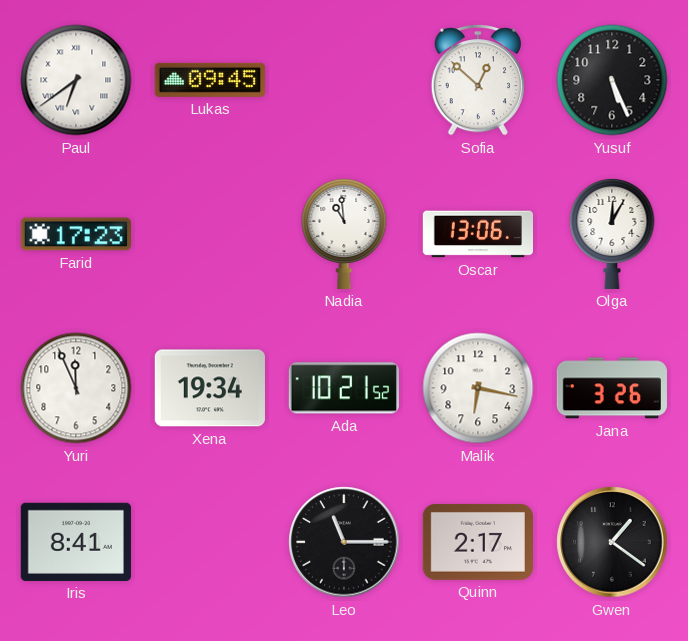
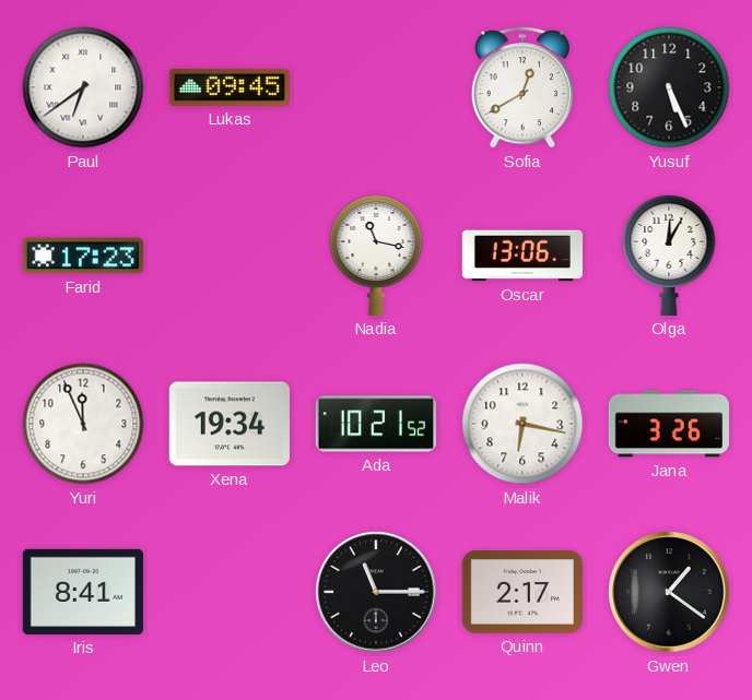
Sofia: 12:52 -> 12:40 (522, 88)
Nadia: 10:59 -> 11:17 (376, 254)
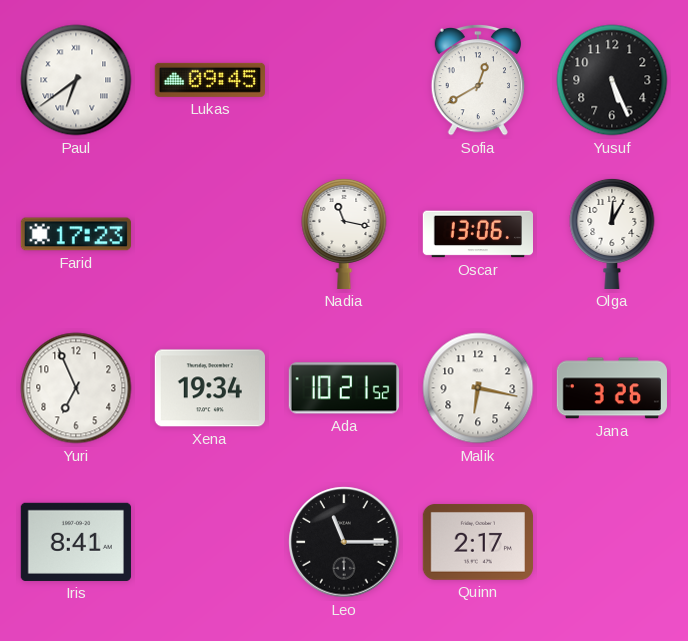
Yuri: 11:56 -> 6:56 (76, 388)
Gwen: 1:21 -> none (669, 592)
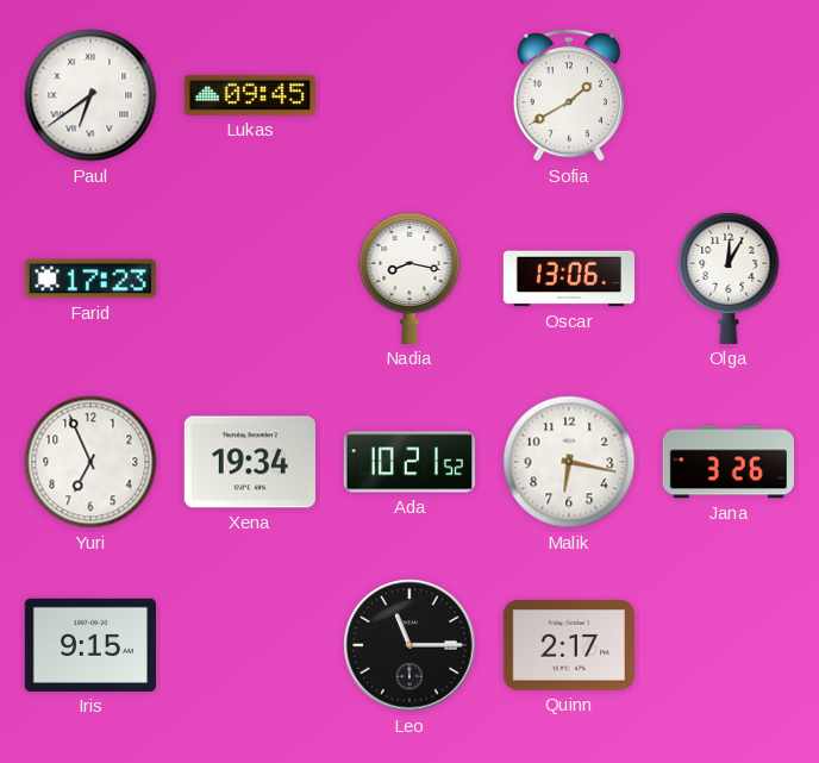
Sofia: 12:40 -> 1:40 (569, 96)
Yusuf: 5:26 -> none (612, 80)
Nadia: 11:17 -> 8:17 (409, 277)
Iris: 8:41 -> 9:15 (90, 645)
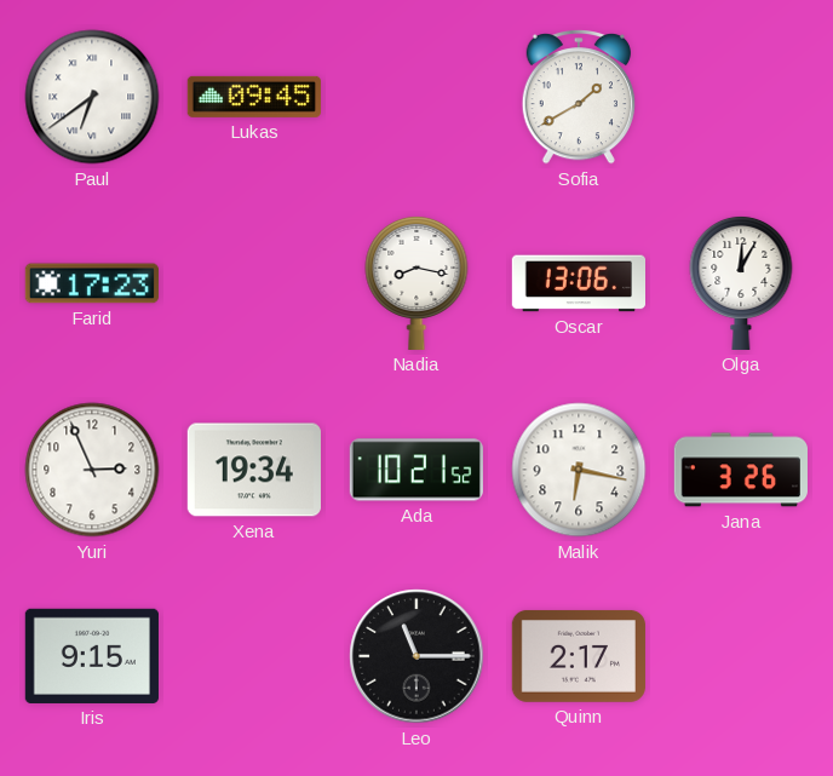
Yuri: 6:56 -> 2:56 (92, 470)
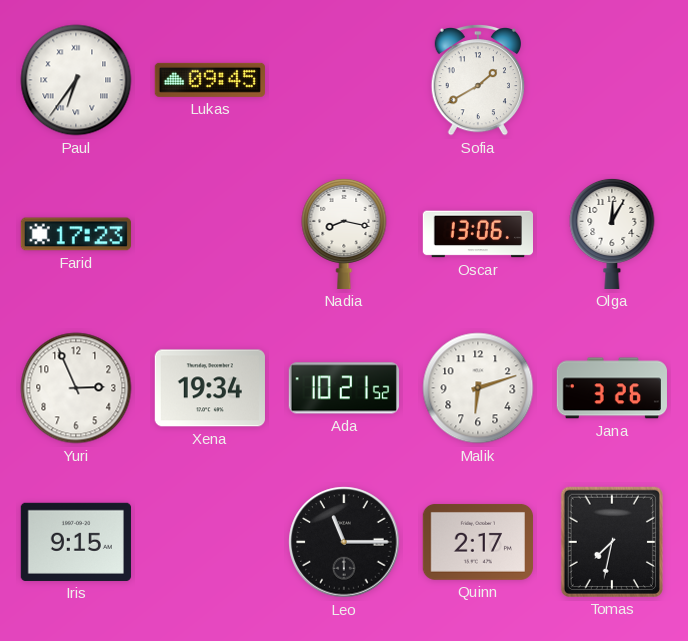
Paul: 6:39 -> 6:36 (76, 80)
Malik: 6:17 -> 6:12 (478, 388)
Tomas: none -> 7:32 (612, 542)
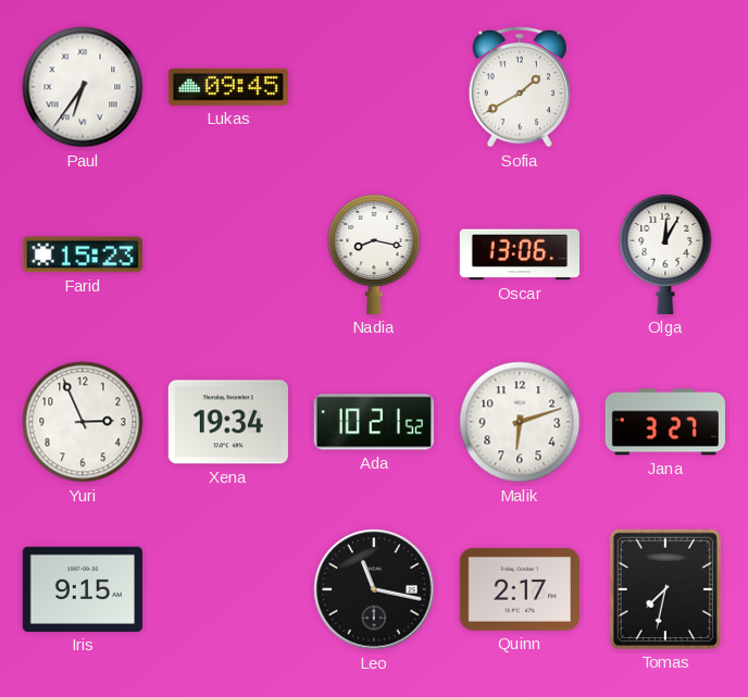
Farid: 17:23 -> 15:23 (83, 254)
Jana: 3:26 -> 3:27 (665, 422)
Leo: 11:15 -> 11:17 (374, 589)
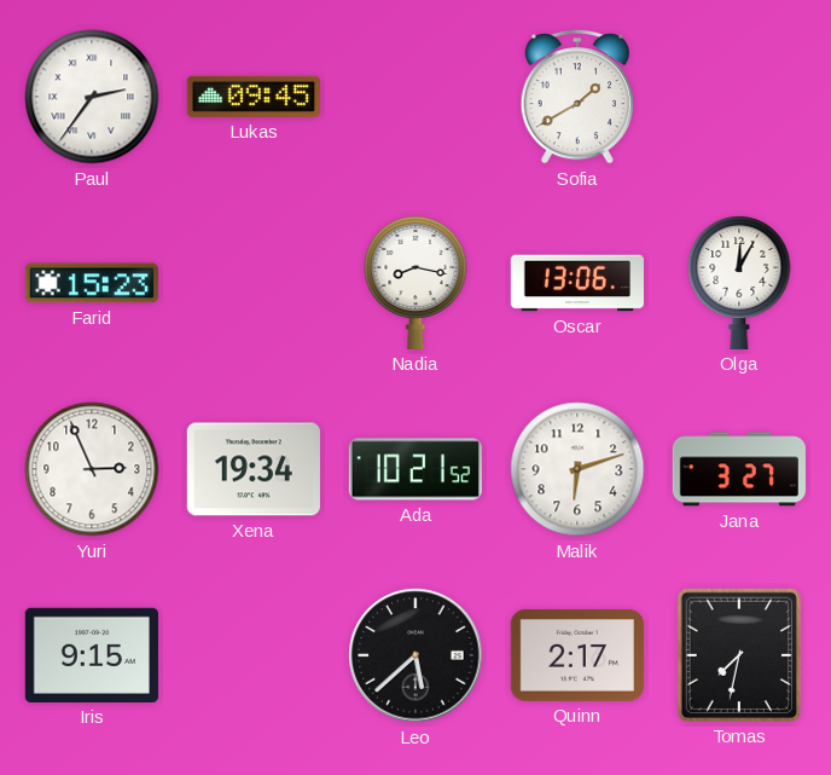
Paul: 6:36 -> 2:36 (92, 97)
Leo: 11:17 -> 5:38 (415, 655)
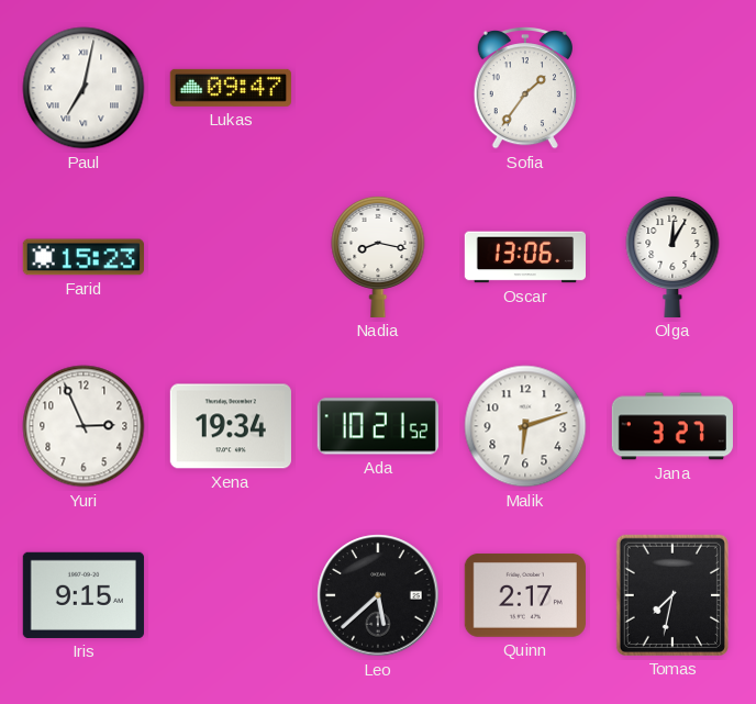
Paul: 2:36 -> 7:02 (84, 88)
Lukas: 09:45 -> 09:47 (231, 88)
Sofia: 1:40 -> 1:36 (525, 89)
